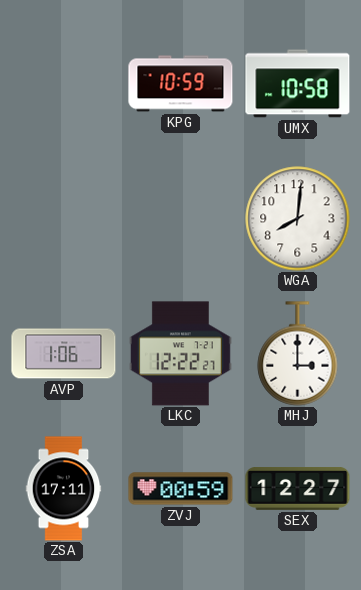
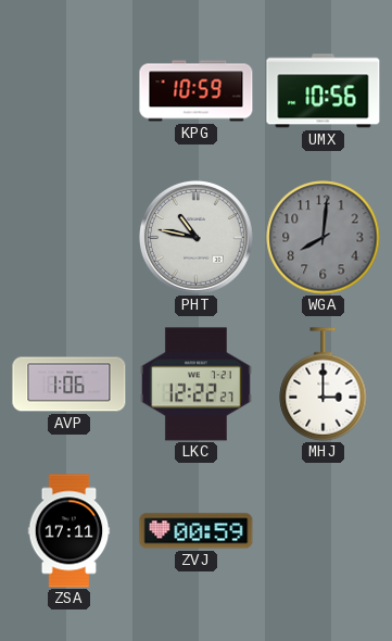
UMX: 10:58 -> 10:56 (324, 91)
PHT: none -> 10:47 (195, 237)
WGA dial: white -> grey (324, 238)
SEX: 12:27 -> none (298, 489)
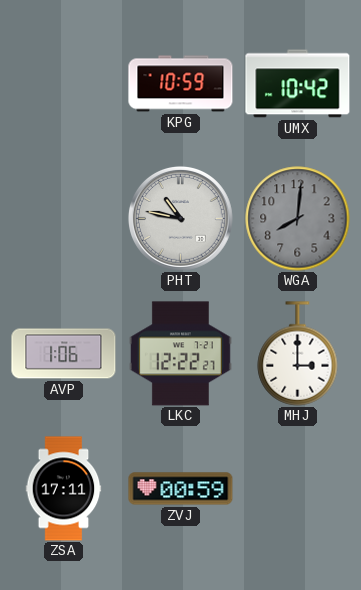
UMX: 10:56 -> 10:42 (298, 84)
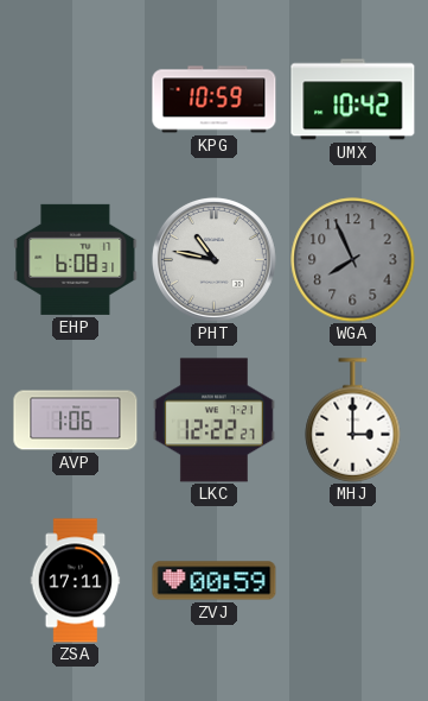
EHP: none -> 6:08 (76, 259)
WGA: 8:01 -> 7:56 (353, 260)
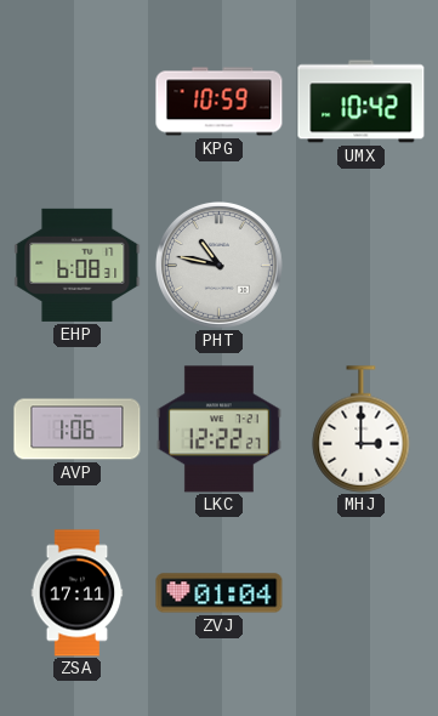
WGA: 7:56 -> none (353, 260)
ZVJ: 00:59 -> 01:04 (220, 593)
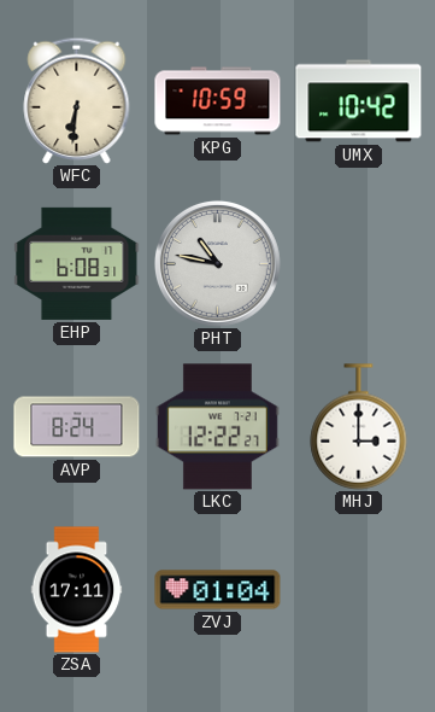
WFC: none -> 6:31 (77, 100)
AVP: 1:06 -> 8:24 (77, 427)
